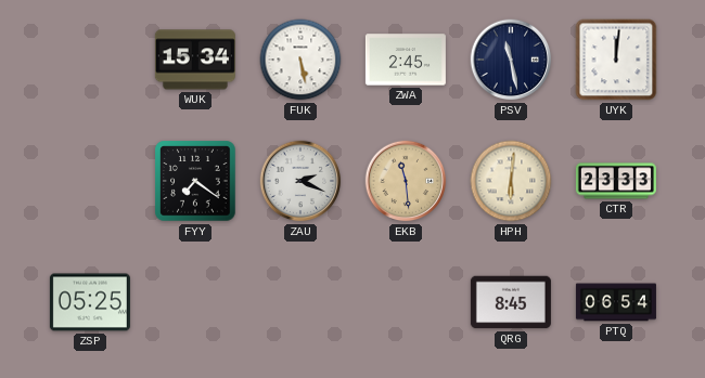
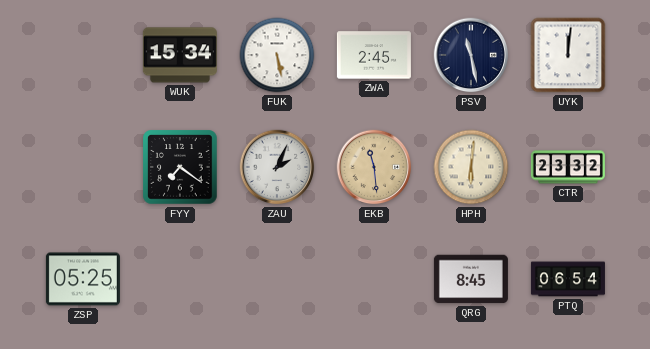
ZAU: 2:19 -> 2:04 (277, 167)
CTR: 23:33 -> 23:32 (568, 167)
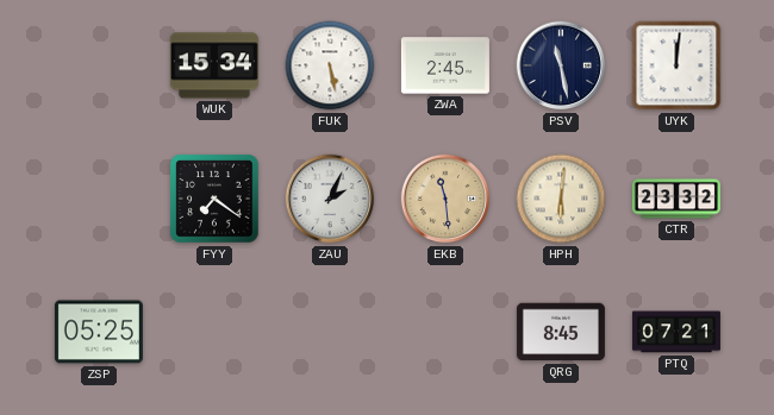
PTQ: 06:54 -> 07:21 (676, 332)
